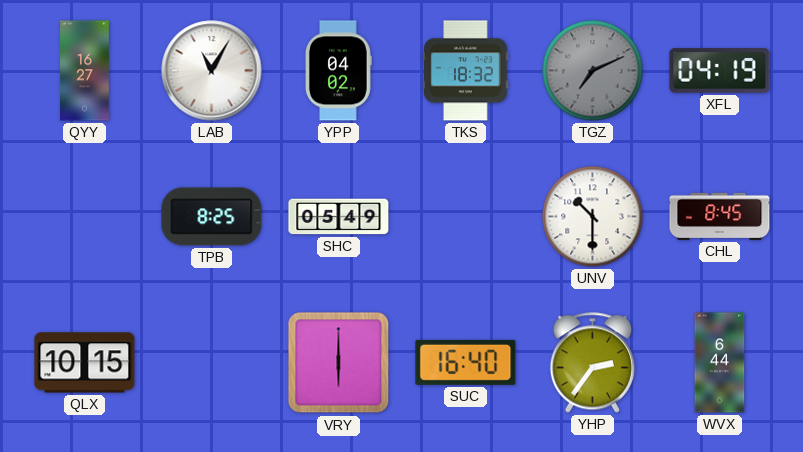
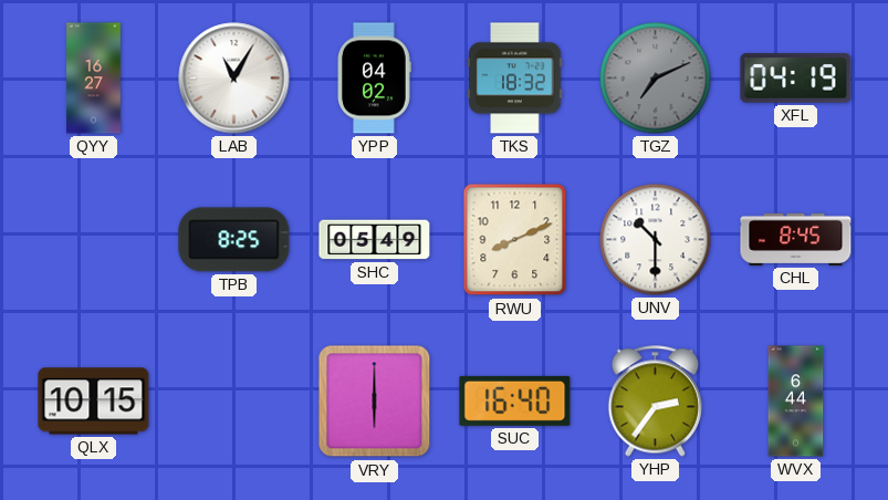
RWU: none -> 8:11 (515, 240)
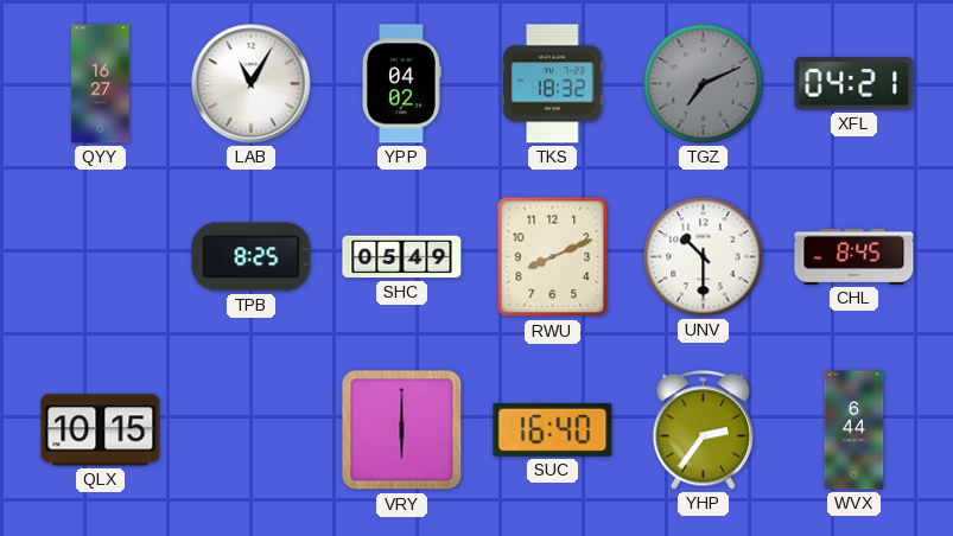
XFL: 04:19 -> 04:21 (854, 84)
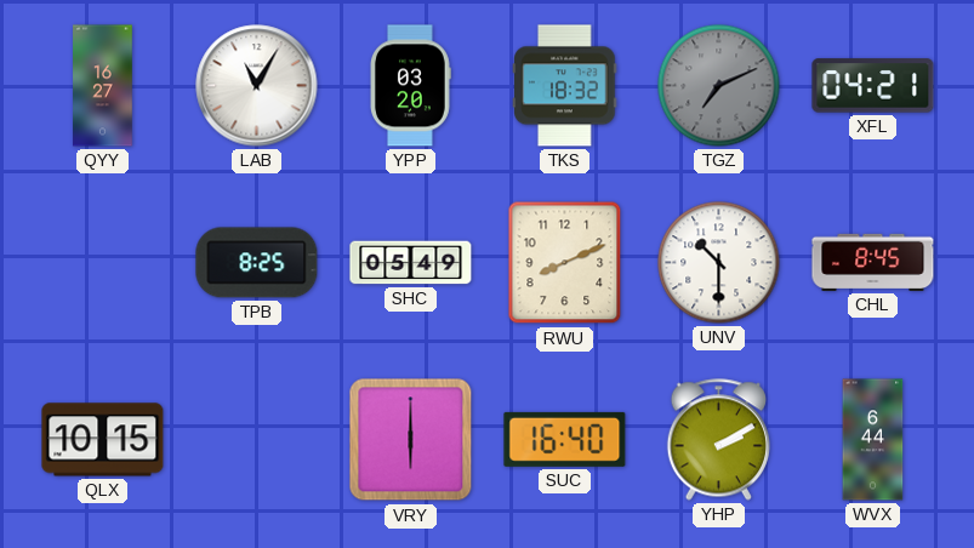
YPP: 04:02 -> 03:20 (411, 86)
YHP: 2:36 -> 2:10 (718, 440)
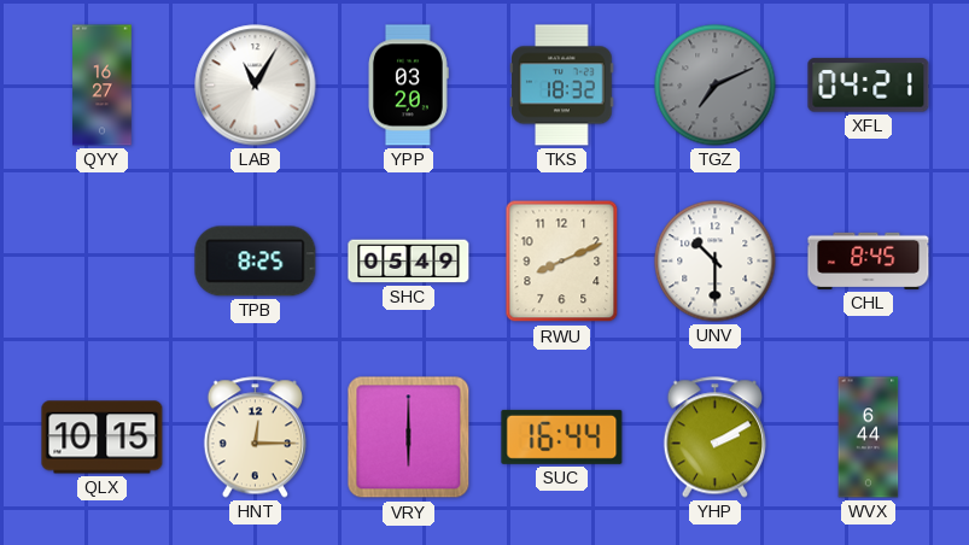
HNT: none -> 12:15 (255, 438)
SUC: 16:40 -> 16:44 (562, 436)
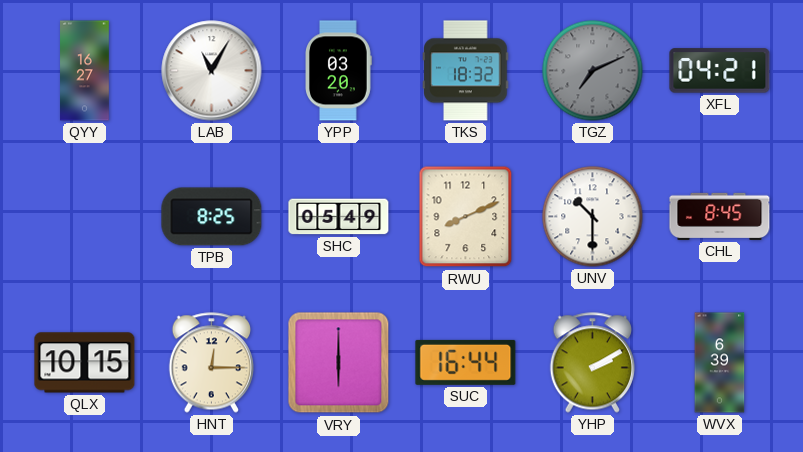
WVX: 6:44 -> 6:39 (720, 363)
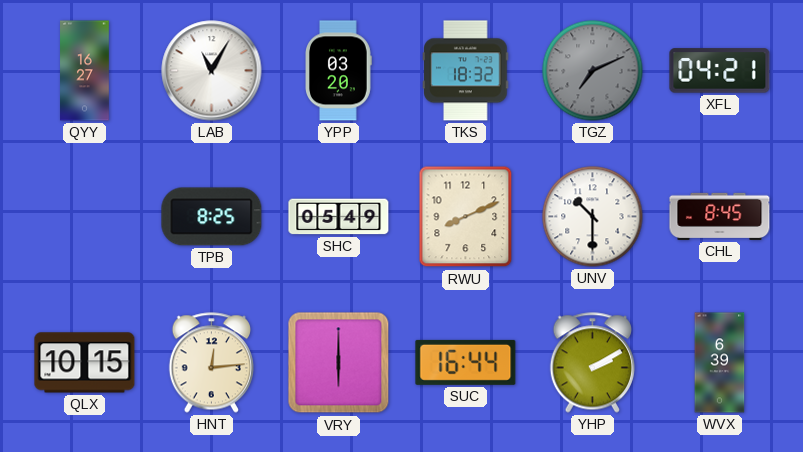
HNT: 12:15 -> 12:14 (211, 363)
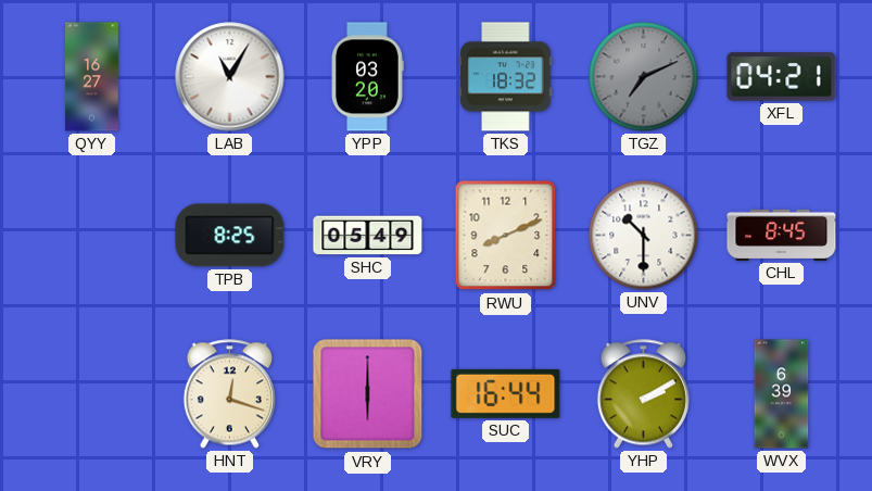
QLX: 10:15 -> none (85, 363)
HNT: 12:14 -> 12:18 (229, 394)
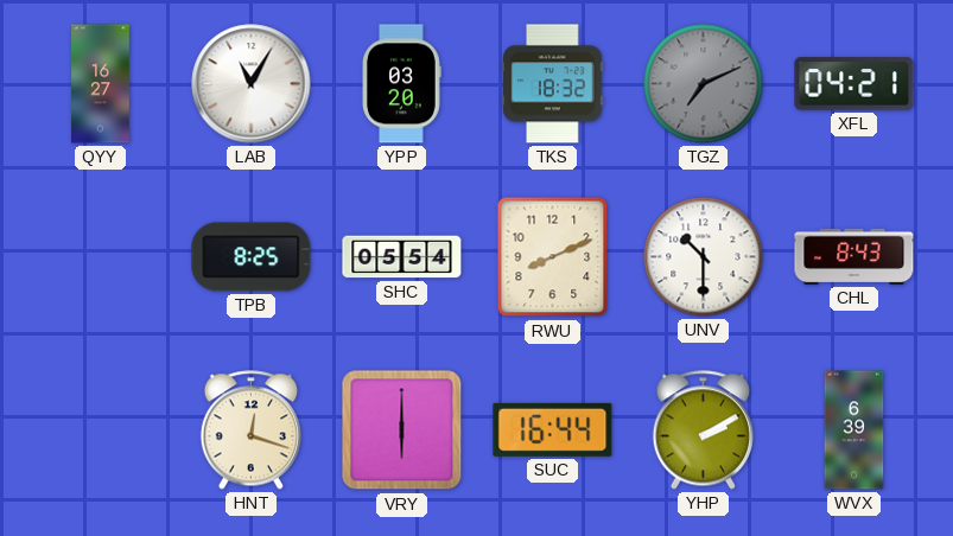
SHC: 05:49 -> 05:54 (402, 257)
CHL: 8:45 -> 8:43 (854, 256)
